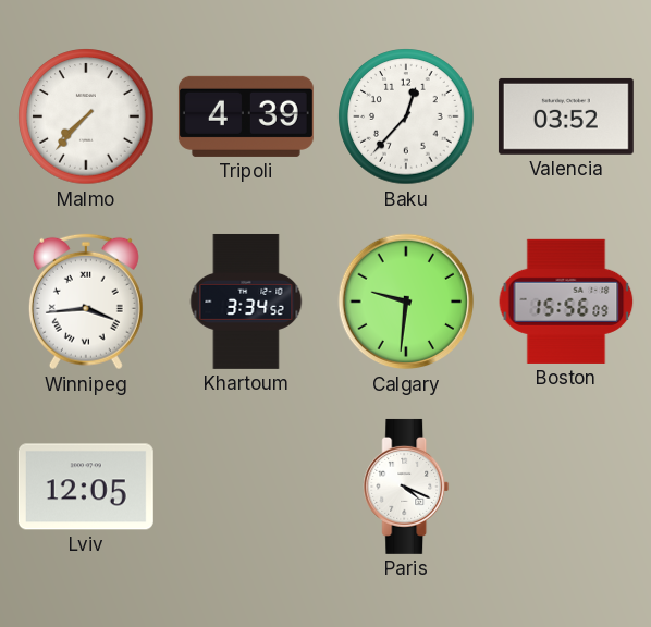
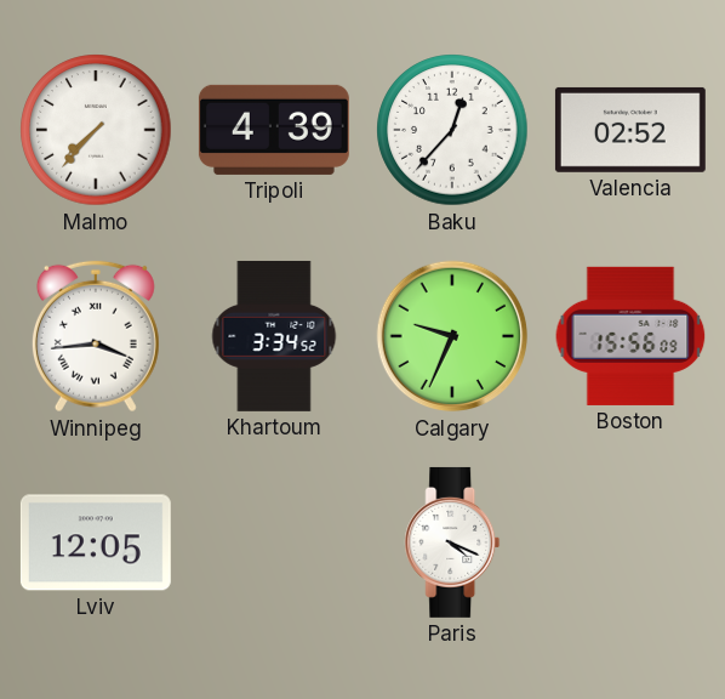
Valencia: 03:52 -> 02:52 (630, 130)
Calgary: 9:31 -> 9:34 (452, 336)
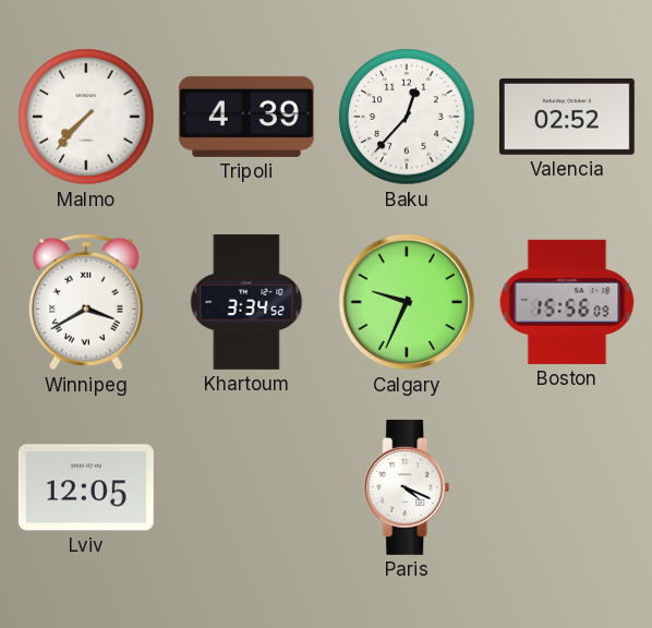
Winnipeg: 3:44 -> 3:40 (86, 302)
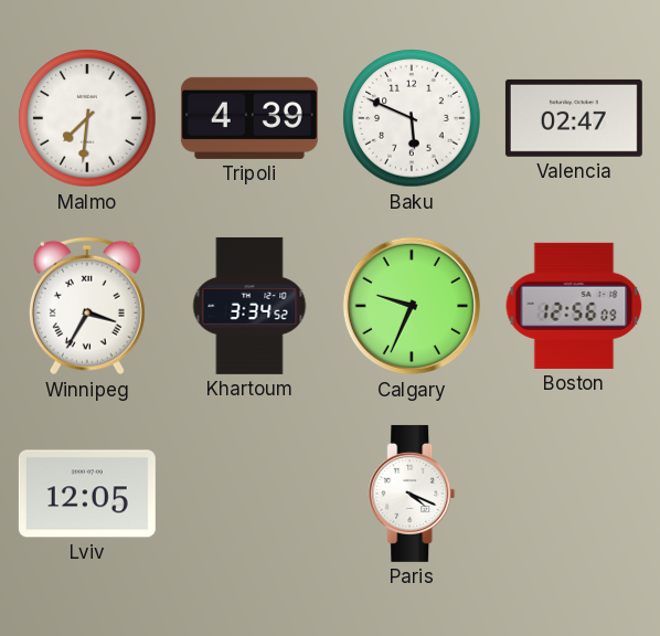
Malmo: 7:37 -> 7:31 (87, 118)
Baku: 12:37 -> 5:49 (412, 118)
Valencia: 02:52 -> 02:47 (574, 118)
Winnipeg: 3:40 -> 3:35 (87, 306)
Boston: 15:56 -> 12:56 (574, 306)
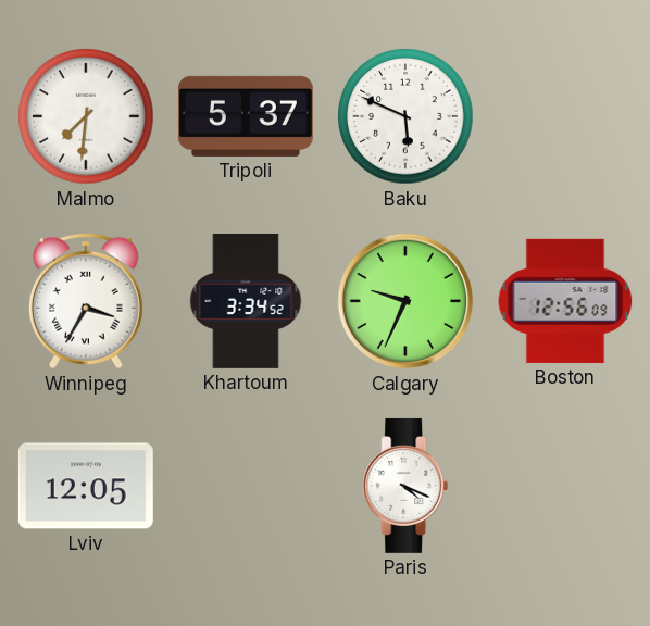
Tripoli: 4:39 -> 5:37 (246, 116)
Valencia: 02:47 -> none (574, 118)
